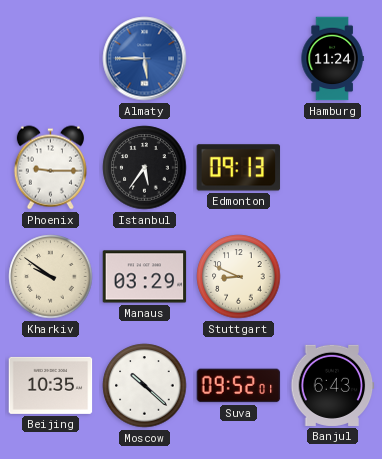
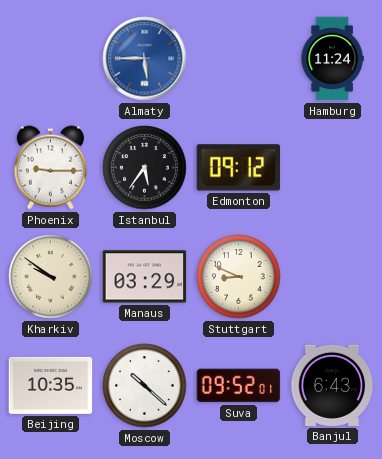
Edmonton: 09:13 -> 09:12 (239, 168)
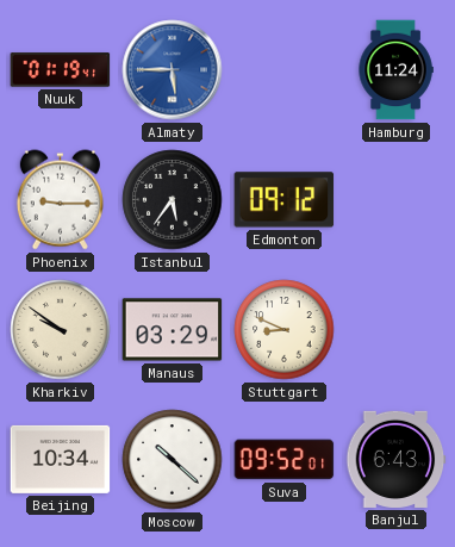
Nuuk: none -> 01:19 (61, 70)
Beijing: 10:35 -> 10:34 (61, 459)
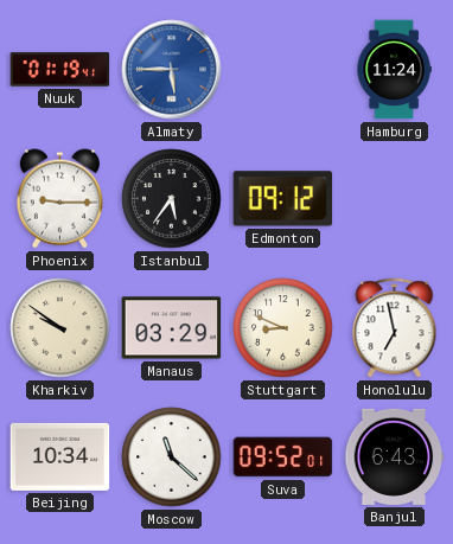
Honolulu: none -> 6:58 (395, 328)
Moscow: 10:22 -> 11:22 (172, 457)
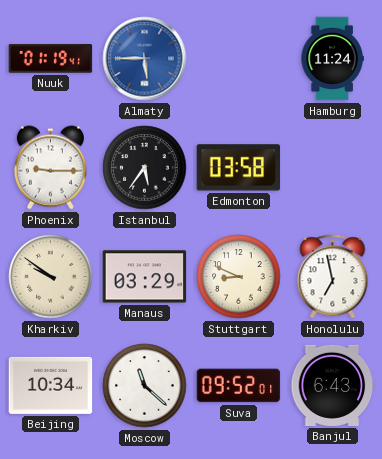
Edmonton: 09:12 -> 03:58 (239, 168)
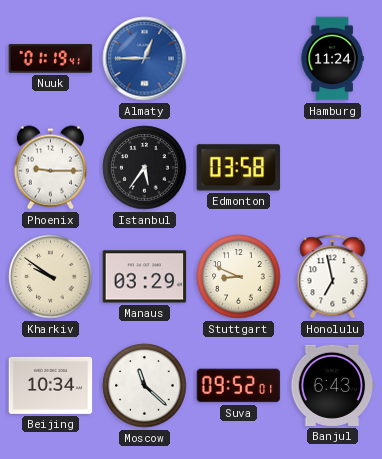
Almaty: 5:45 -> 12:45 (145, 59)
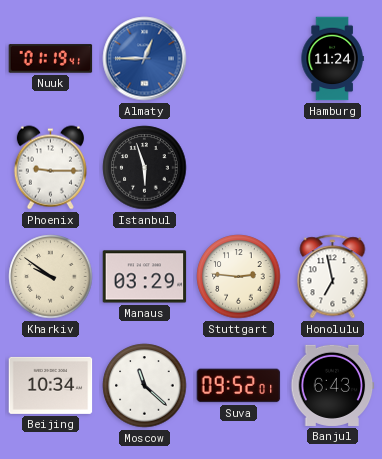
Istanbul: 5:36 -> 5:57 (145, 168)
Edmonton: 03:58 -> none (239, 168)
Stuttgart: 8:49 -> 2:46 (239, 277)
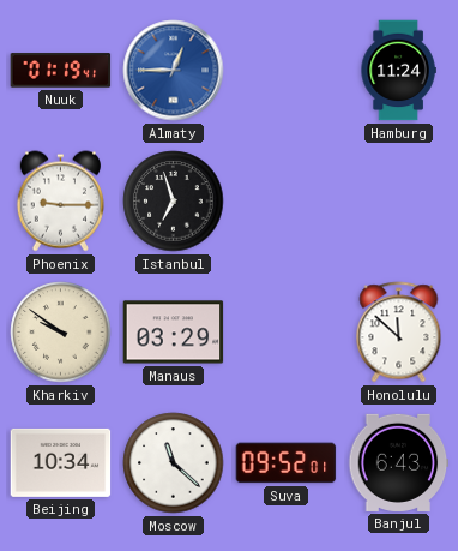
Istanbul: 5:57 -> 6:57 (174, 202)
Stuttgart: 2:46 -> none (239, 277)
Honolulu: 6:58 -> 11:52 (399, 333)
